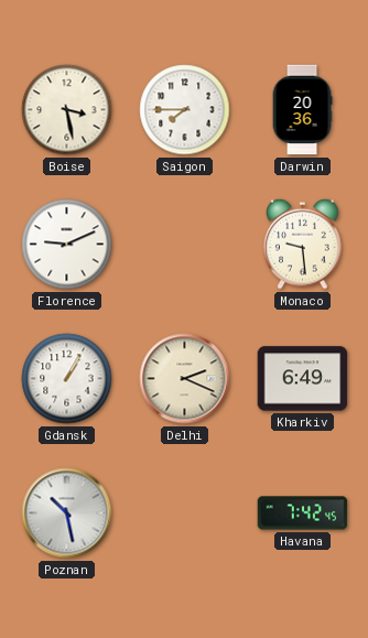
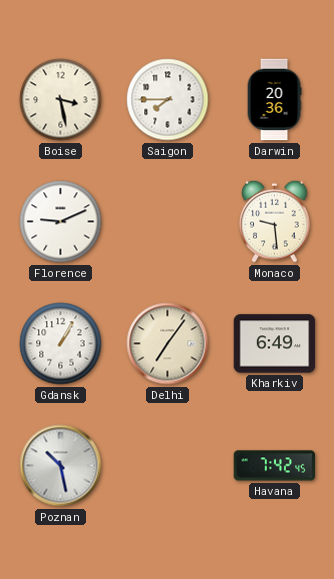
Delhi: 2:19 -> 7:06 (168, 344)
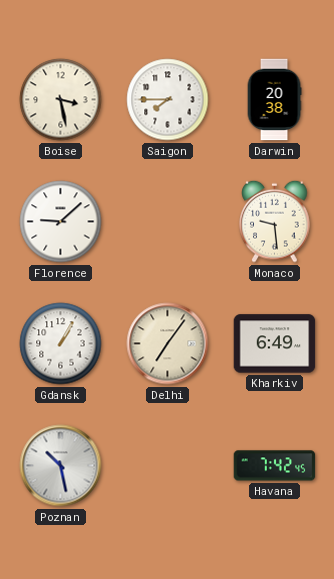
Darwin: 20:36 -> 20:38 (274, 100)
Florence: 9:11 -> 9:08 (61, 222)
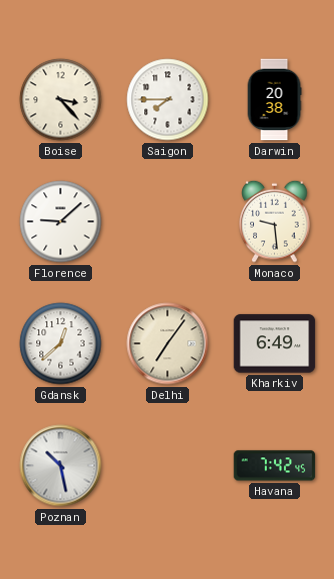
Boise: 3:28 -> 3:23 (61, 100)
Gdansk: 1:05 -> 12:38 (61, 344)
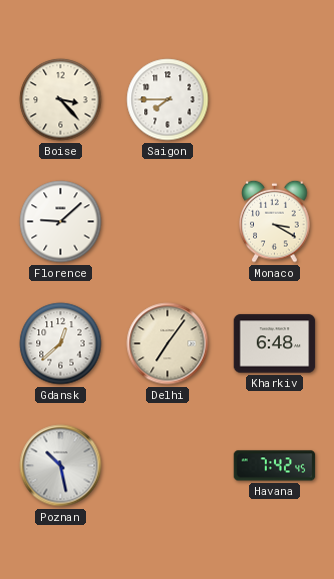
Darwin: 20:38 -> none (274, 100)
Monaco: 9:29 -> 3:20 (275, 221)
Kharkiv: 6:49 -> 6:48 (275, 344)
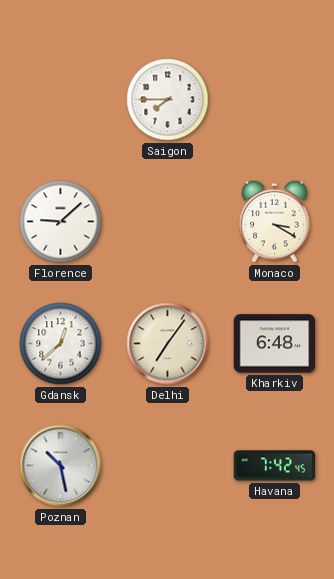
Boise: 3:23 -> none (61, 100)
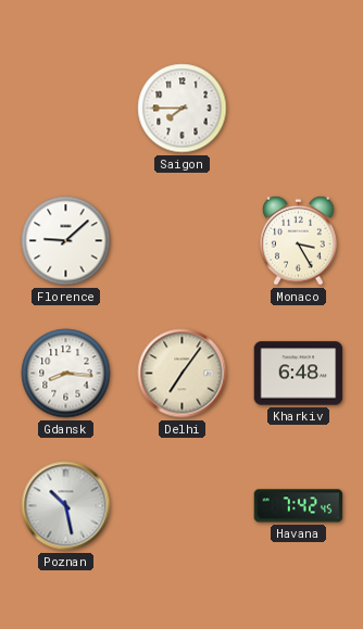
Monaco: 3:20 -> 3:25 (299, 240)
Gdansk: 12:38 -> 8:16 (66, 374)
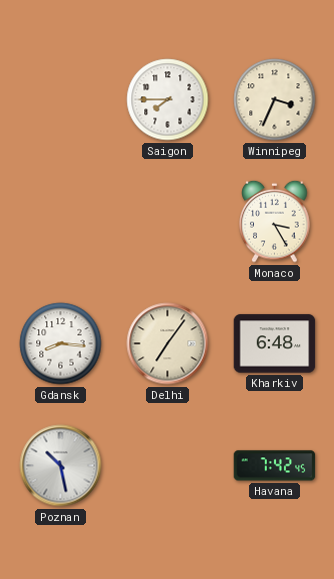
Winnipeg: none -> 3:34 (275, 100)
Florence: 9:08 -> none (66, 241)
